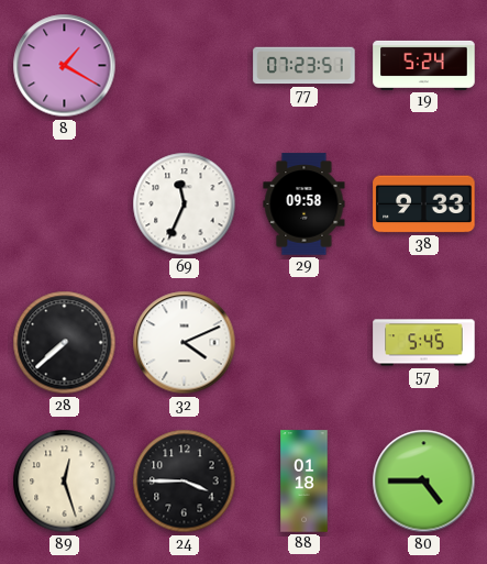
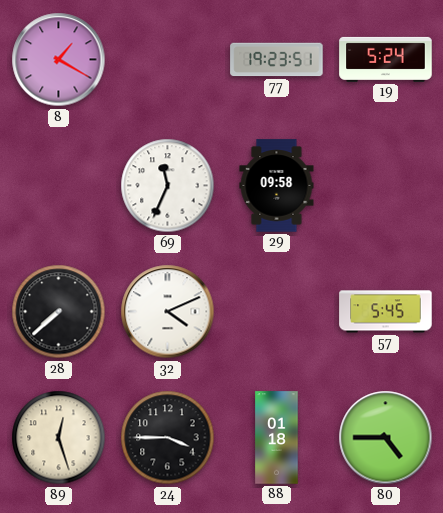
77: 07:23 -> 19:23 (277, 60)
38: 9:33 -> none (424, 204)
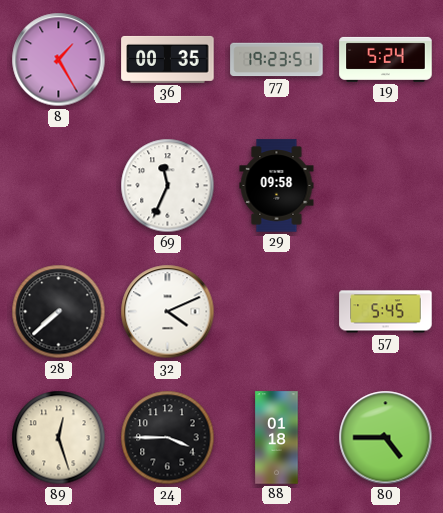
8: 1:20 -> 1:25 (59, 60)
36: none -> 00:35 (168, 59)
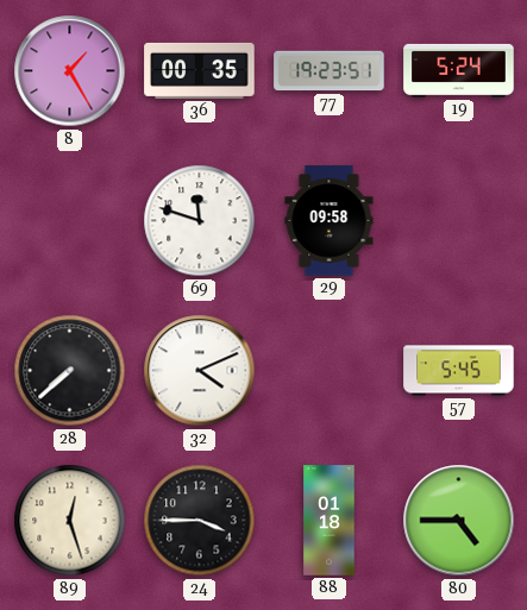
69: 11:34 -> 11:48 (200, 221)
